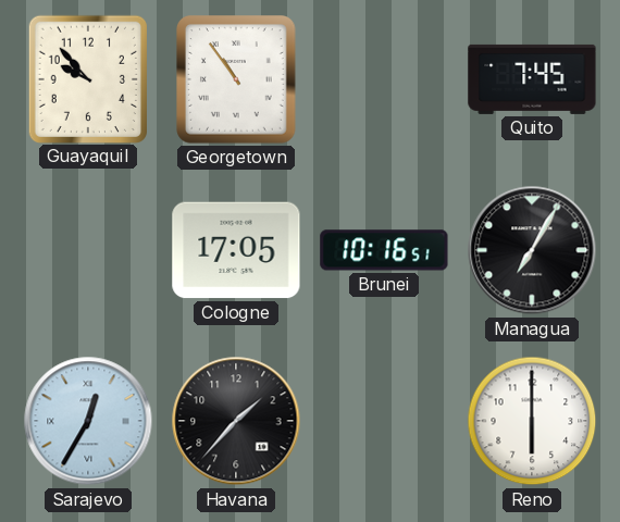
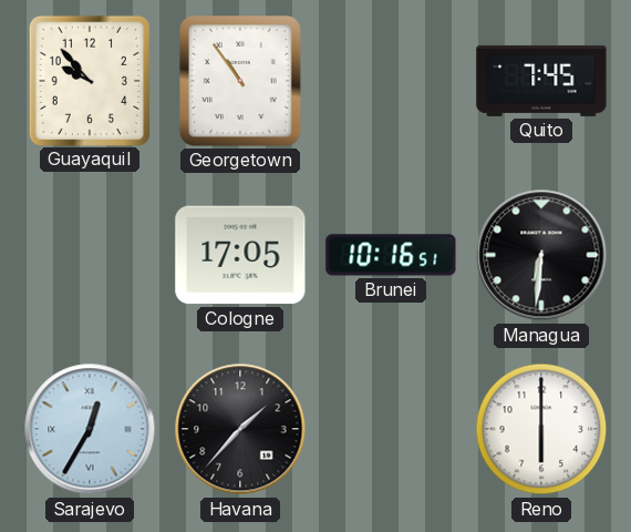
Managua: 7:05 -> 6:31 (541, 255)
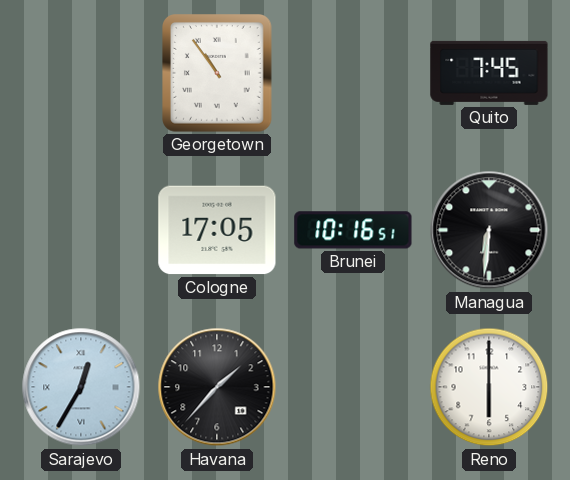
Guayaquil: 9:53 -> none (89, 80)
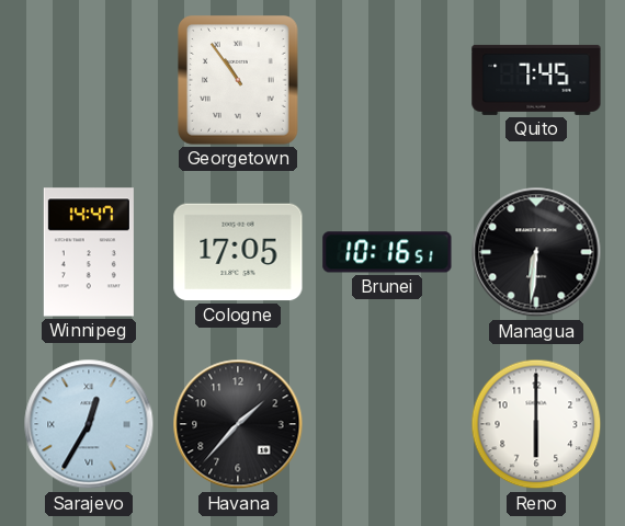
Winnipeg: none -> 14:47 (89, 252)
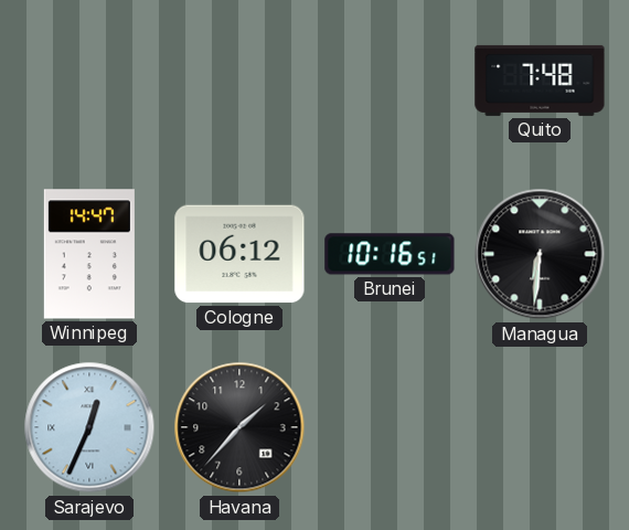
Georgetown: 10:54 -> none (239, 81)
Quito: 7:45 -> 7:48 (540, 81)
Cologne: 17:05 -> 06:12 (239, 254)
Sarajevo: 12:35 -> 12:34 (89, 427)
Reno: 6:00 -> none (536, 424)
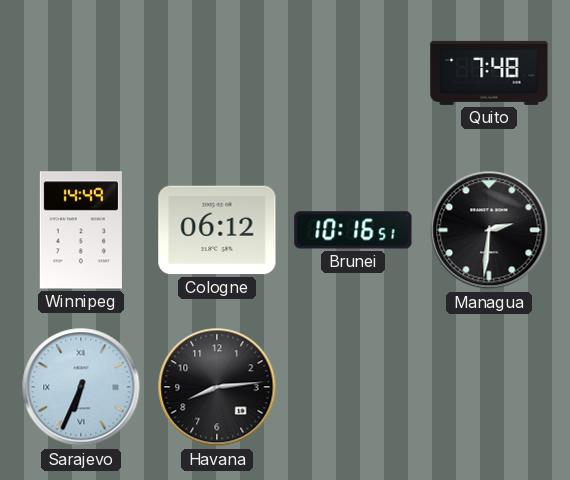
Winnipeg: 14:47 -> 14:49 (81, 230)
Managua: 6:31 -> 2:31 (489, 230)
Sarajevo: 12:34 -> 6:34 (81, 387)
Havana: 1:37 -> 8:14 (217, 387)
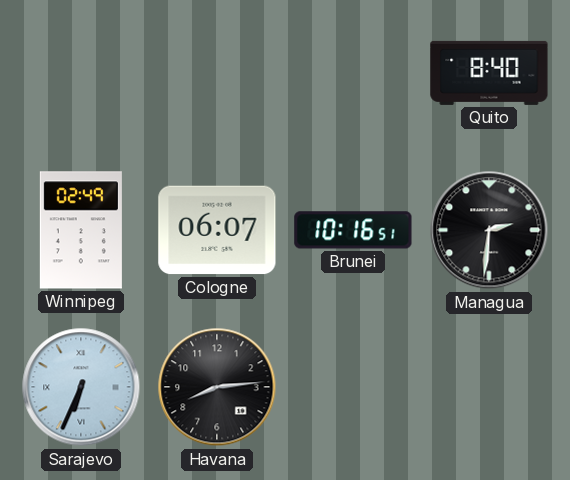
Quito: 7:48 -> 8:40 (489, 73)
Winnipeg: 14:49 -> 02:49 (81, 230)
Cologne: 06:12 -> 06:07 (217, 230)
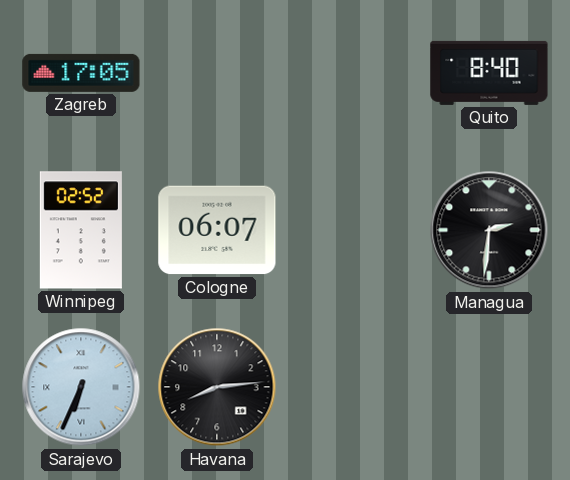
Zagreb: none -> 17:05 (81, 73)
Winnipeg: 02:49 -> 02:52 (81, 230)
Brunei: 10:16 -> none (353, 230)
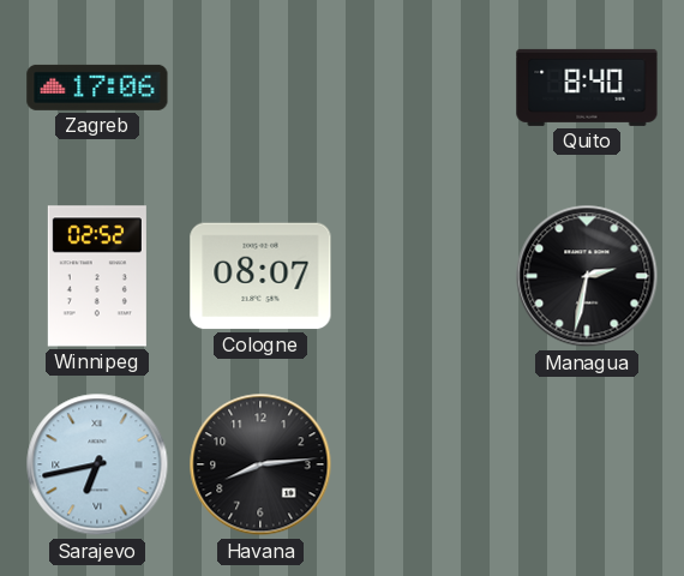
Zagreb: 17:05 -> 17:06 (97, 88)
Cologne: 06:07 -> 08:07 (260, 276)
Managua: 2:31 -> 2:32 (587, 276)
Sarajevo: 6:34 -> 6:43 (97, 464)
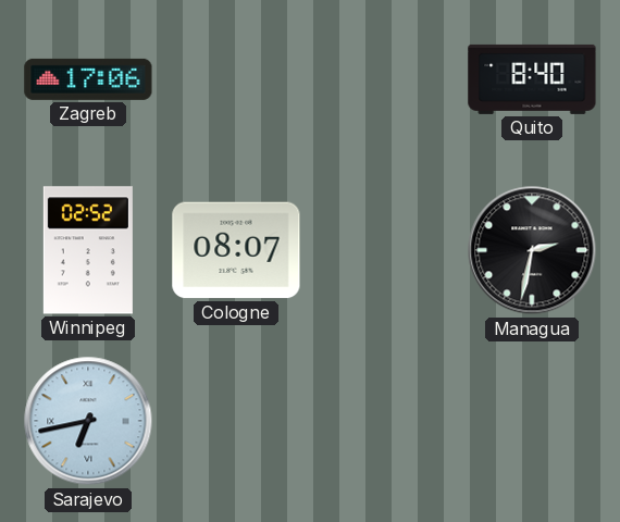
Havana: 8:14 -> none (260, 464)
